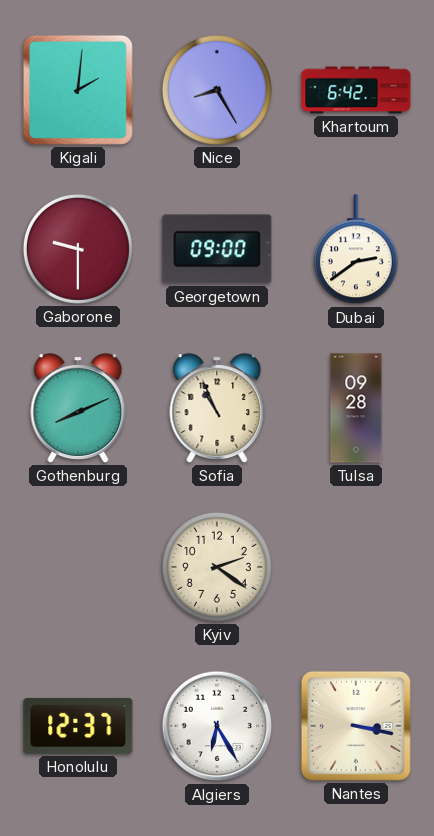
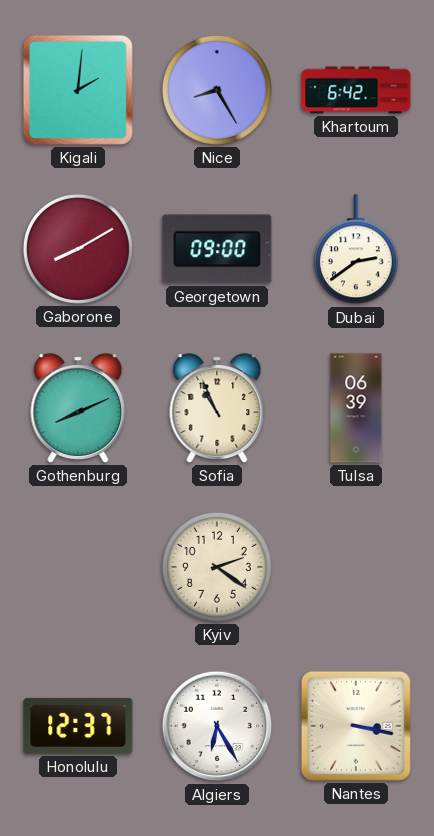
Gaborone: 9:30 -> 8:10 (78, 249)
Tulsa: 09:28 -> 06:39 (356, 408)
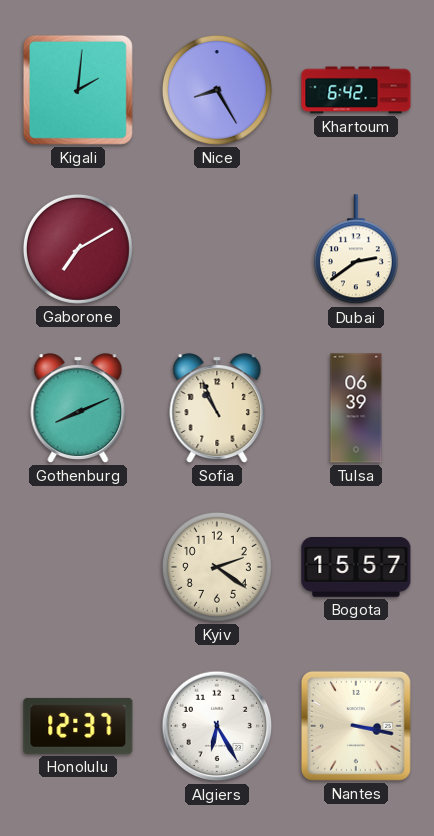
Gaborone: 8:10 -> 7:10 (78, 249)
Georgetown: 09:00 -> none (217, 249)
Bogota: none -> 15:57 (356, 568)
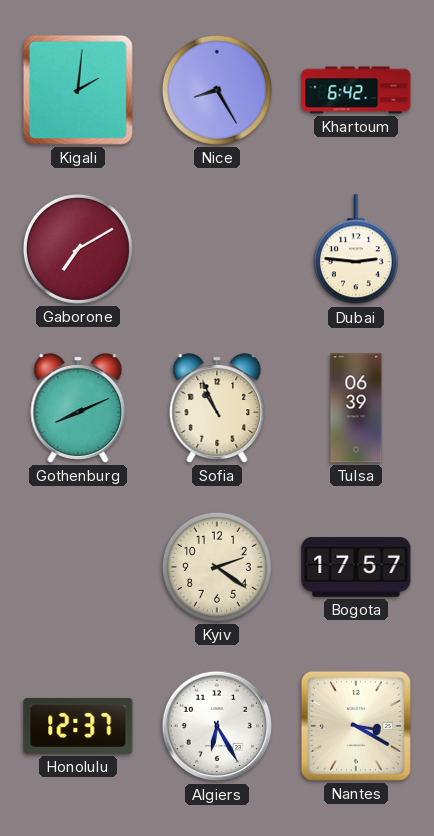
Dubai: 2:39 -> 2:46 (356, 250)
Bogota: 15:57 -> 17:57 (356, 568)
Nantes: 3:17 -> 3:20 (356, 726)
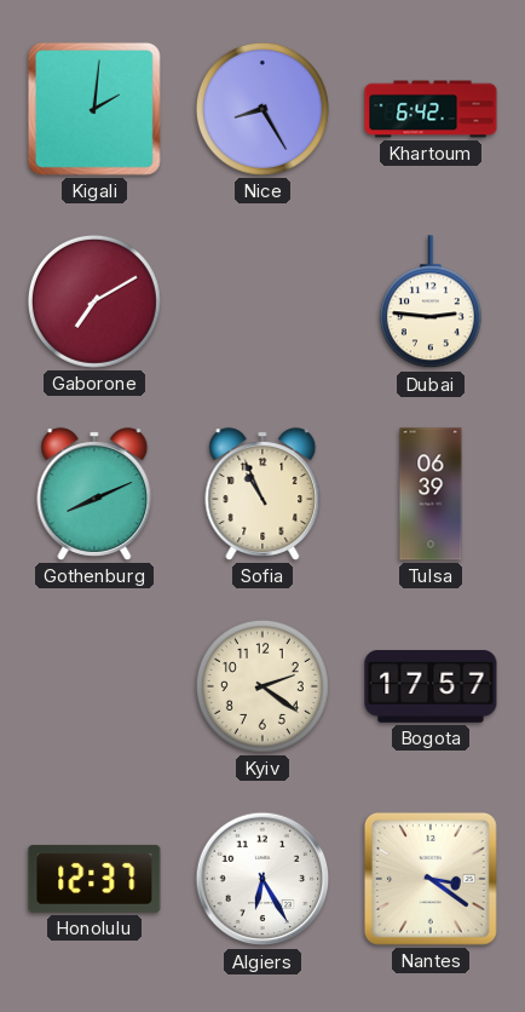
Nantes: 3:20 -> 3:21 (431, 879)
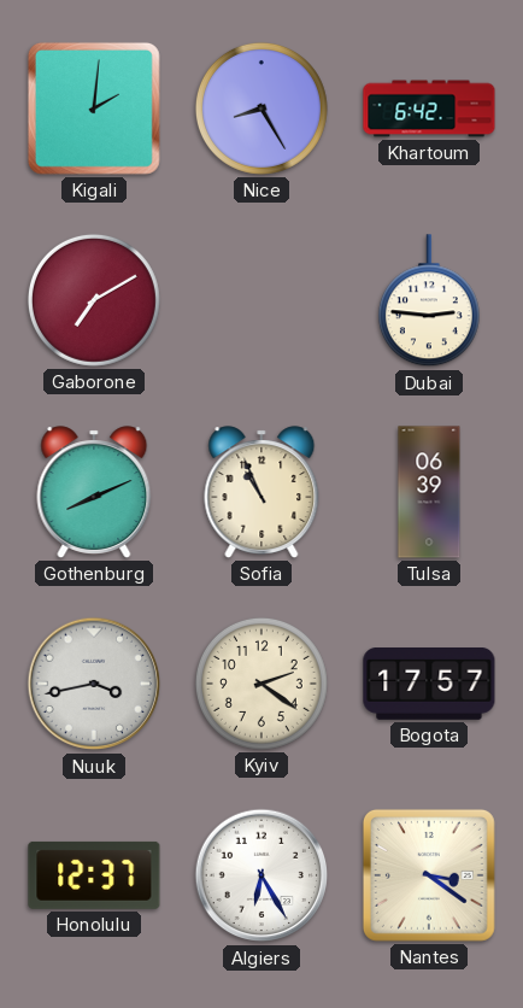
Nuuk: none -> 3:43 (94, 684)
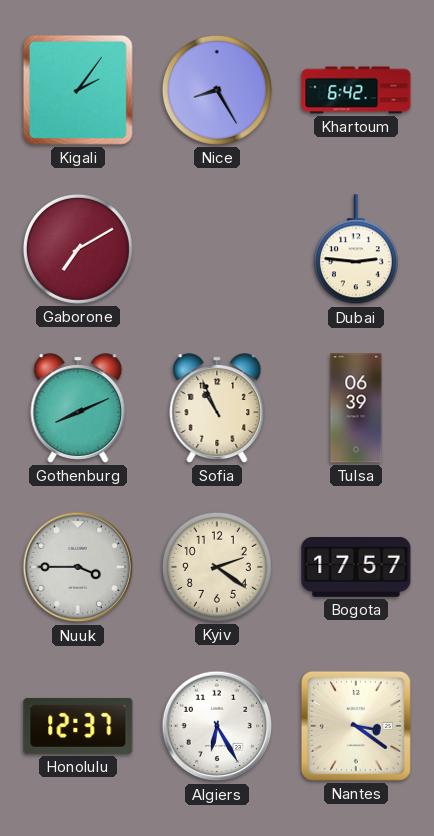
Kigali: 2:01 -> 2:06 (78, 90)
Nuuk: 3:43 -> 3:45 (78, 567)
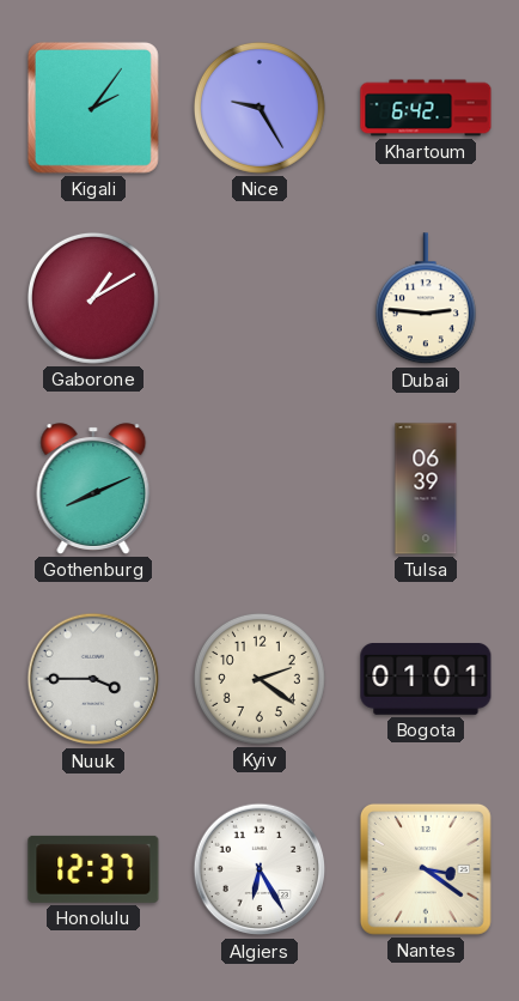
Nice: 8:25 -> 9:25 (259, 108)
Gaborone: 7:10 -> 1:10 (93, 298)
Sofia: 10:56 -> none (217, 408)
Bogota: 17:57 -> 01:01 (426, 680)
